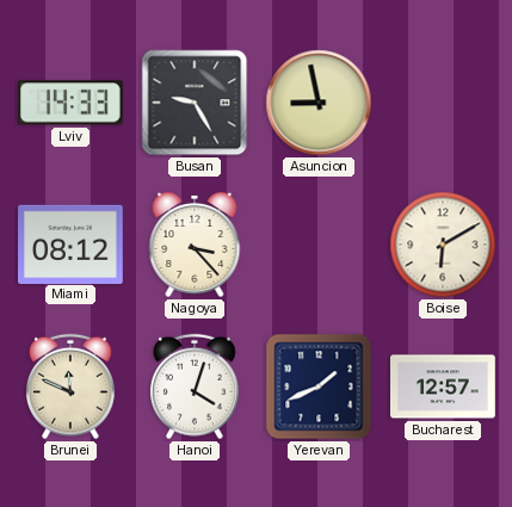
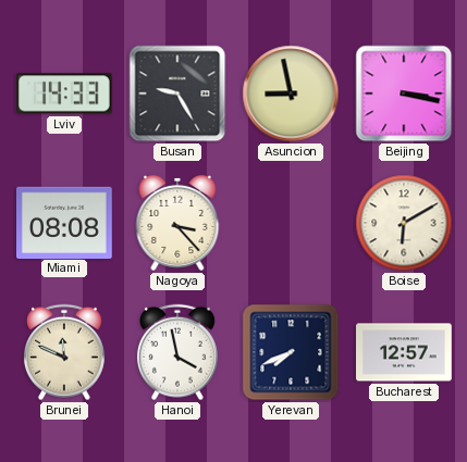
Beijing: none -> 3:17 (404, 93)
Miami: 08:12 -> 08:08 (65, 222)
Hanoi: 4:03 -> 3:58 (177, 352)
Yerevan: 1:41 -> 7:41 (291, 352)
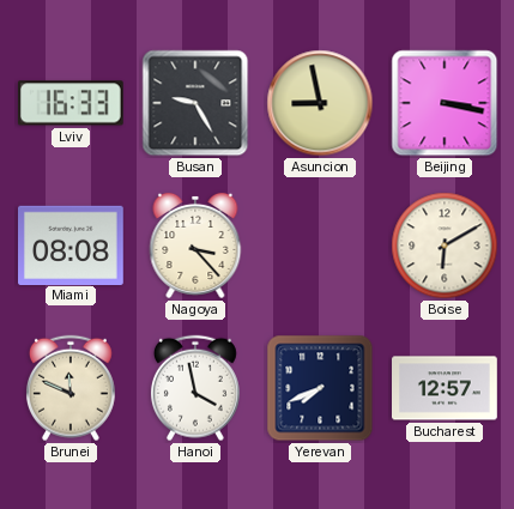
Lviv: 14:33 -> 16:33 (71, 103)
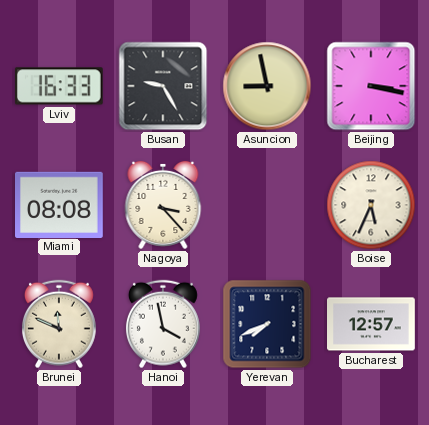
Boise: 6:10 -> 5:34 (371, 205)
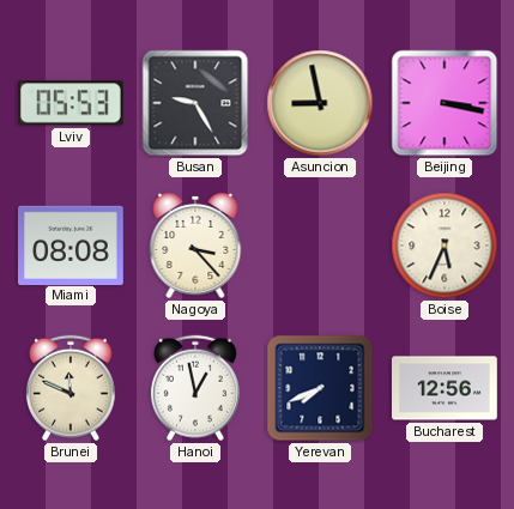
Lviv: 16:33 -> 05:53 (71, 103)
Hanoi: 3:58 -> 12:58 (195, 388)
Bucharest: 12:57 -> 12:56 (446, 388)
